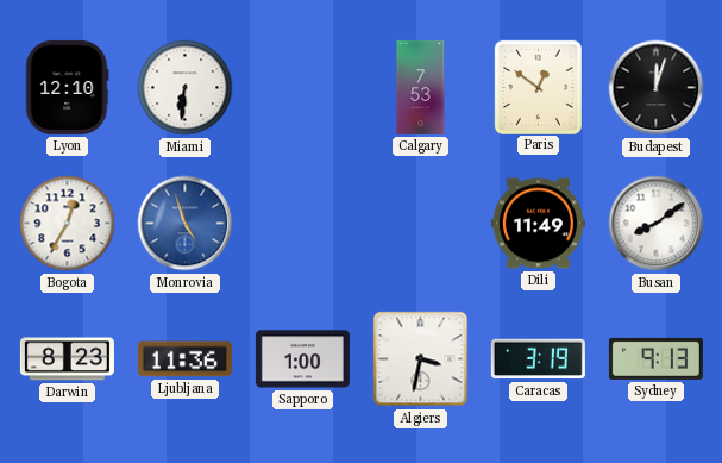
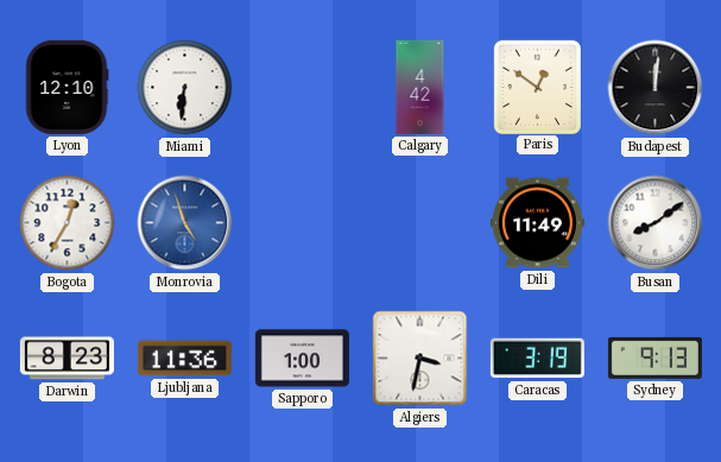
Calgary: 7:53 -> 4:42 (420, 87)
Budapest: 12:03 -> 12:01 (656, 88)
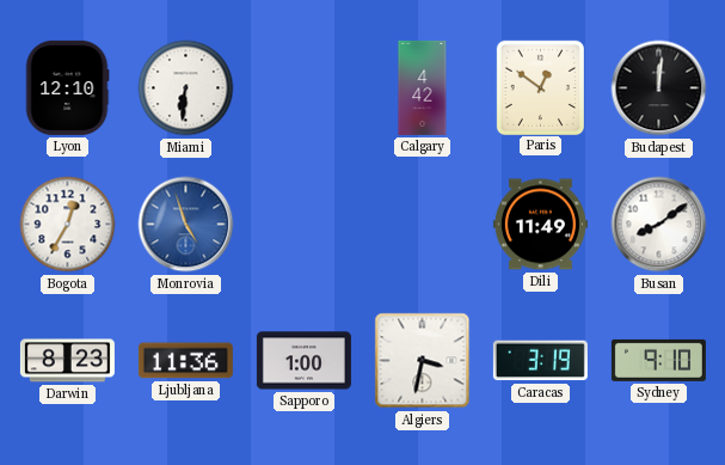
Sydney: 9:13 -> 9:10 (658, 360)
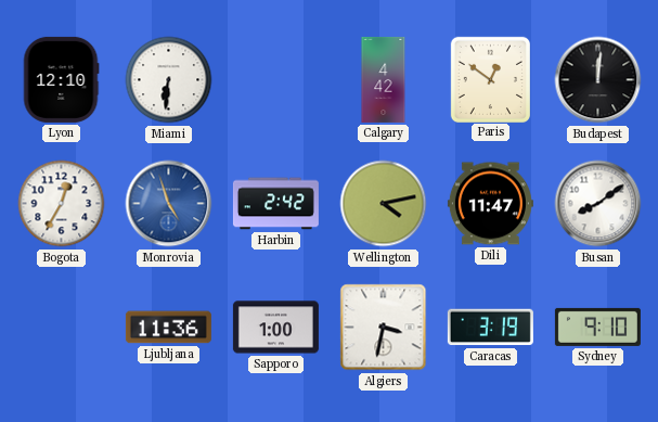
Harbin: none -> 2:42 (275, 204)
Wellington: none -> 4:13 (384, 204)
Dili: 11:49 -> 11:47 (490, 204)
Darwin: 8:23 -> none (67, 361)
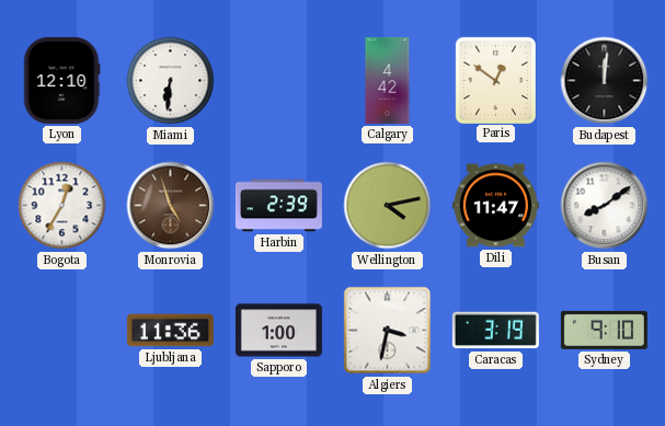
Monrovia dial: blue -> brown (171, 206)
Harbin: 2:42 -> 2:39 (278, 206)
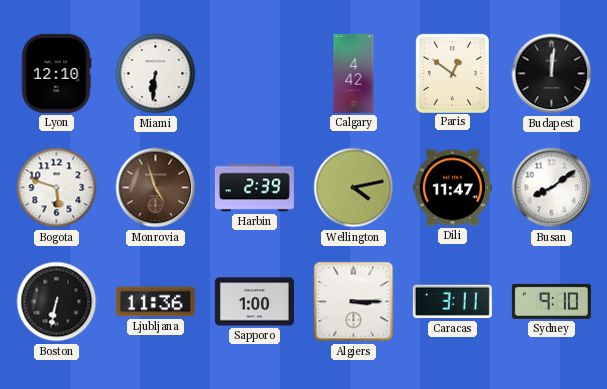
Bogota: 12:35 -> 5:48 (57, 188)
Boston: none -> 6:32 (57, 302)
Algiers: 3:32 -> 3:15 (354, 302)
Caracas: 3:19 -> 3:11 (452, 302)
